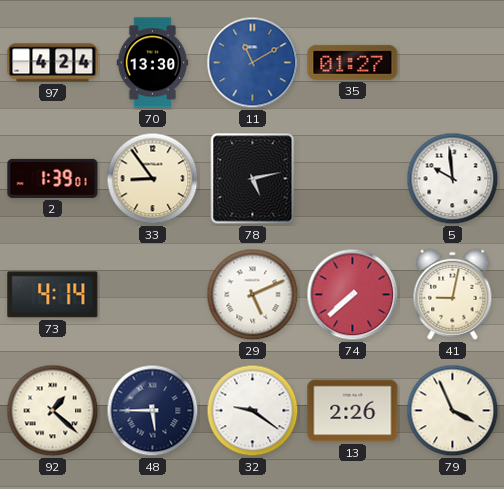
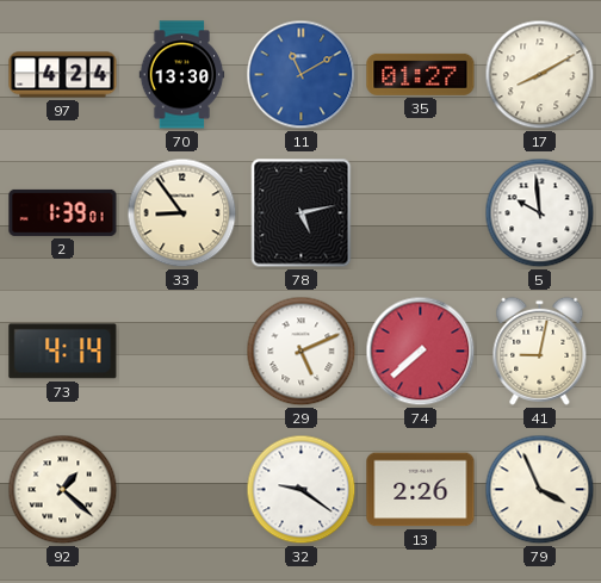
17: none -> 8:10 (540, 75)
48: 5:45 -> none (153, 411)
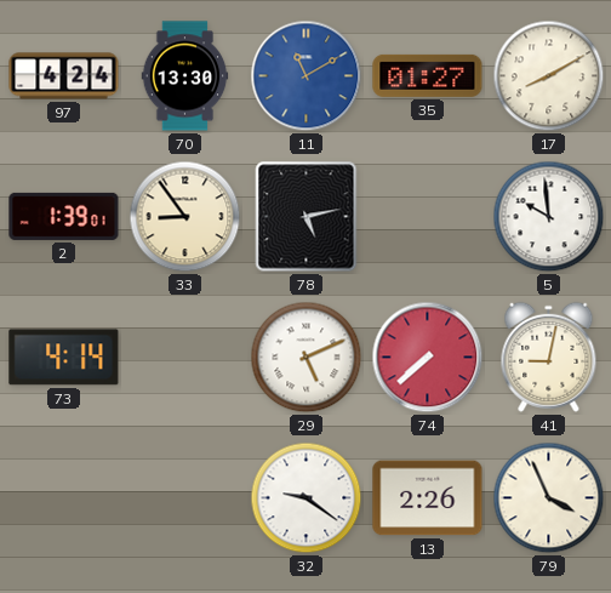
92: 1:22 -> none (63, 490)
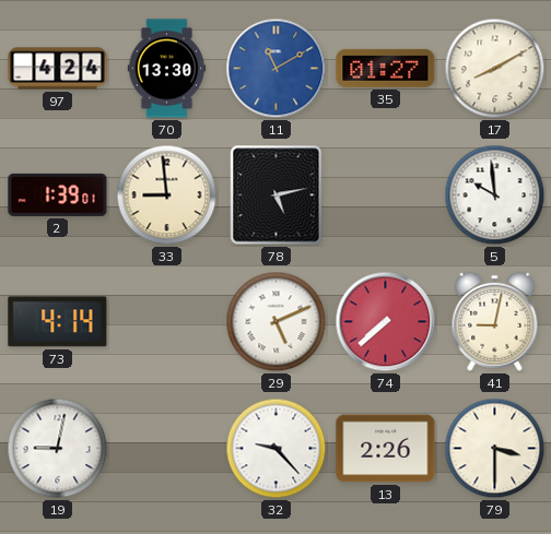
33: 8:54 -> 8:59 (167, 195)
19: none -> 9:02 (58, 449)
32: 9:21 -> 9:23 (277, 449)
79: 3:56 -> 3:30 (495, 449)
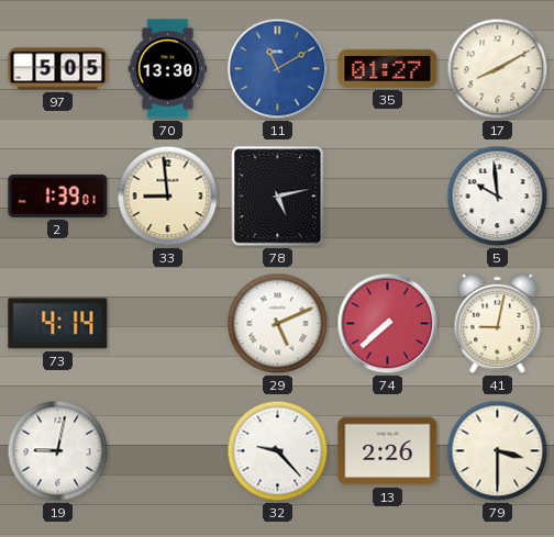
97: 4:24 -> 5:05 (58, 69)
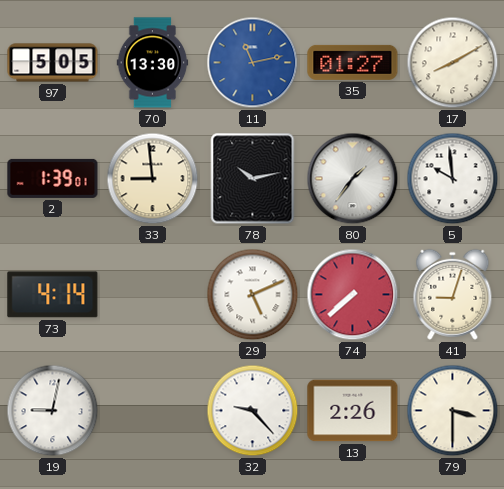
11: 11:10 -> 11:13 (253, 63)
78: 5:13 -> 10:13 (253, 179)
80: none -> 1:36 (353, 179)
41: 9:02 -> 9:03 (453, 294)
